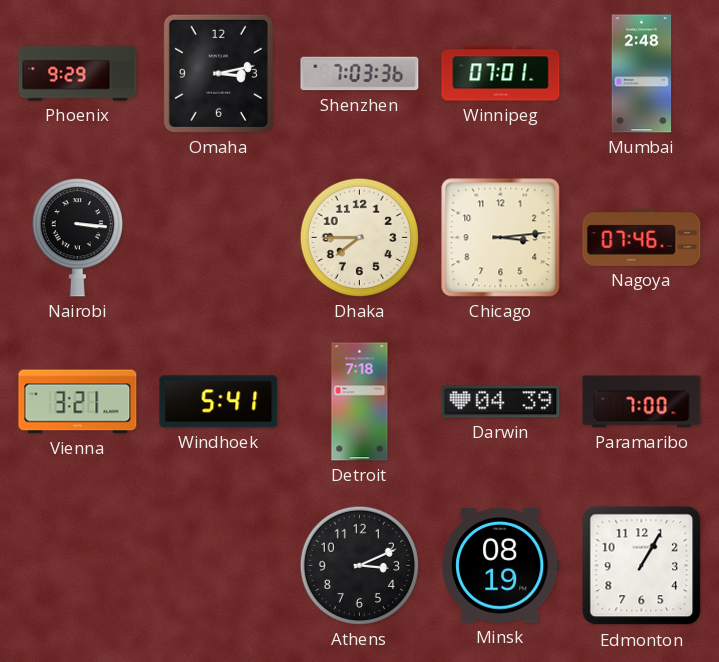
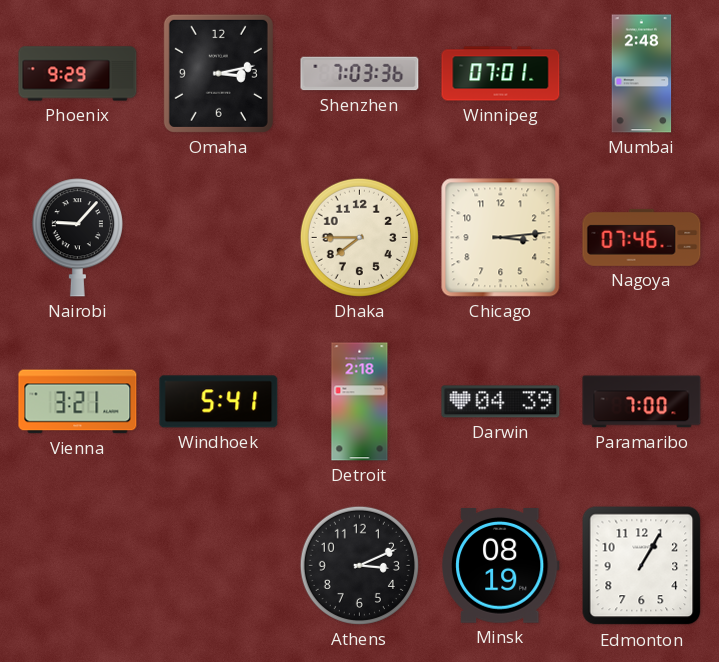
Nairobi: 3:16 -> 9:07 (77, 238)
Detroit: 7:18 -> 2:18 (360, 402)
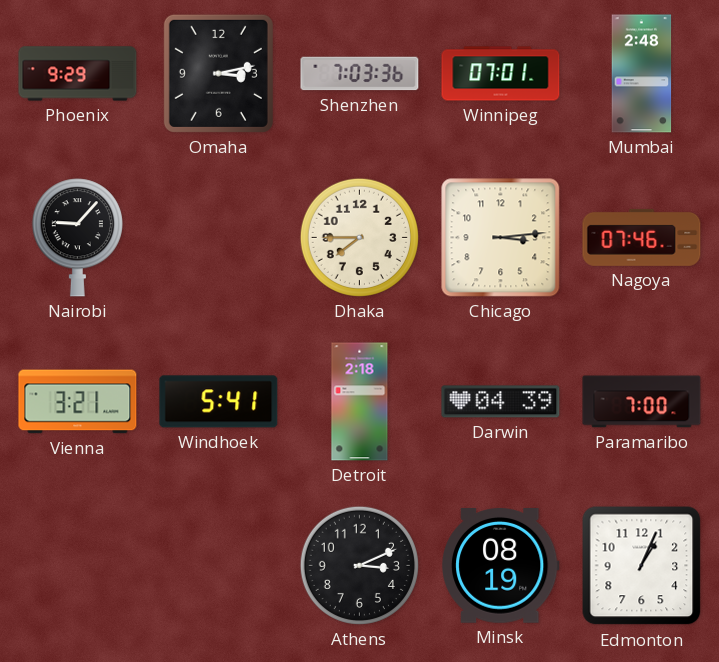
Edmonton: 1:05 -> 1:04 (642, 566)
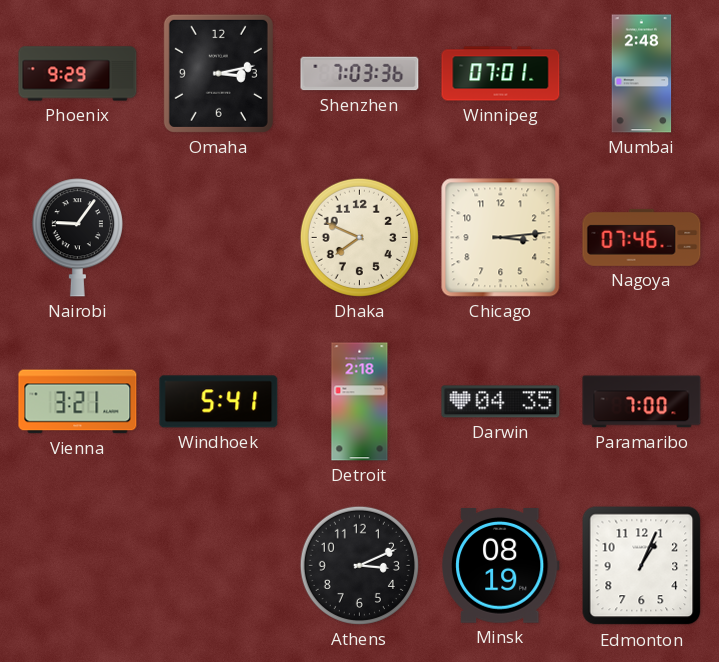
Nairobi: 9:07 -> 9:06 (77, 238)
Dhaka: 7:45 -> 7:49 (359, 237)
Darwin: 04:39 -> 04:35 (501, 402)
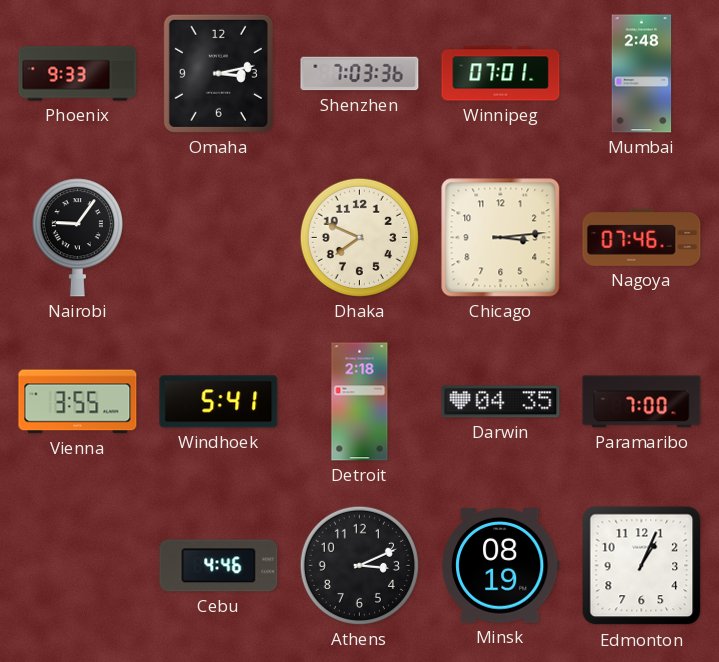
Phoenix: 9:29 -> 9:33 (78, 74)
Vienna: 3:21 -> 3:55 (78, 402)
Cebu: none -> 4:46 (219, 566)
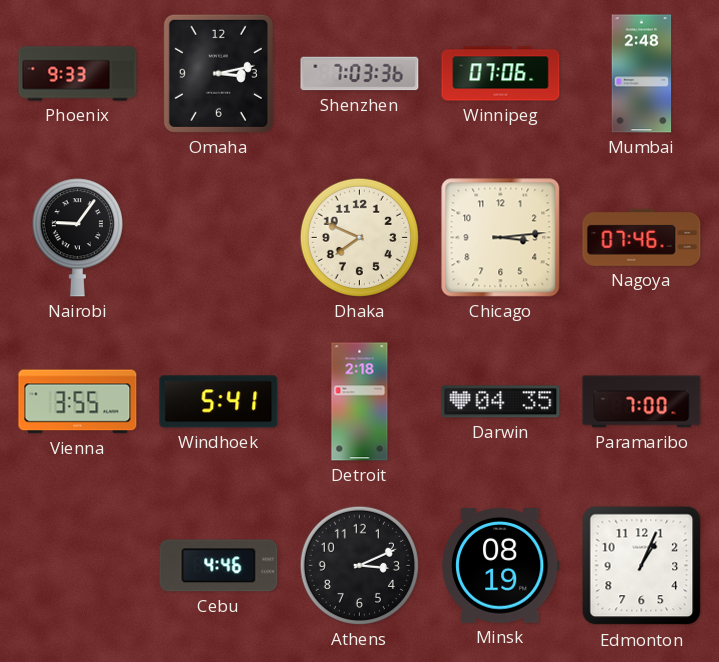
Winnipeg: 07:01 -> 07:06 (501, 74)
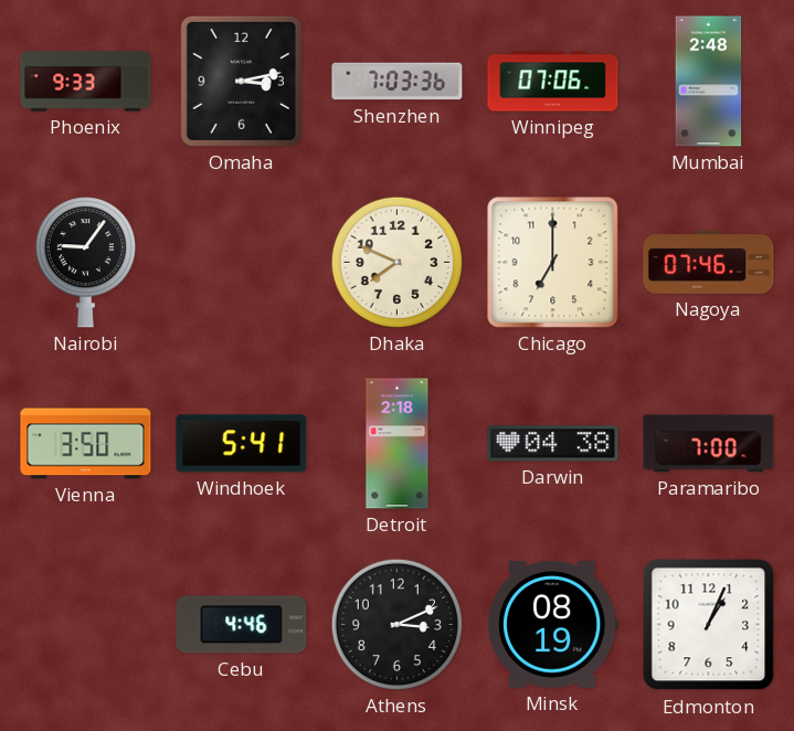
Chicago: 3:14 -> 7:00 (553, 263)
Vienna: 3:55 -> 3:50 (86, 444)
Darwin: 04:35 -> 04:38 (553, 444)
